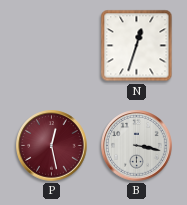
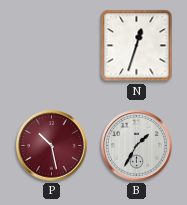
P: 12:28 -> 10:28 (52, 146)
B: 3:17 -> 1:35 (137, 146)
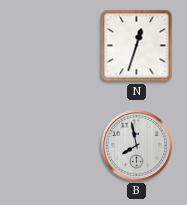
P: 10:28 -> none (52, 146)
B: 1:35 -> 7:58 (137, 146)
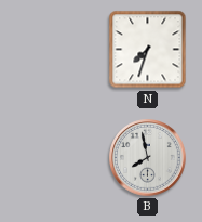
N: 12:33 -> 7:33 (148, 50)
